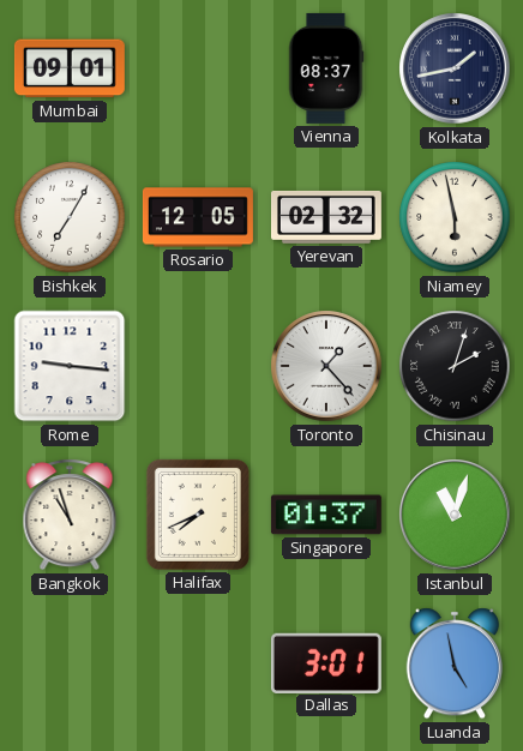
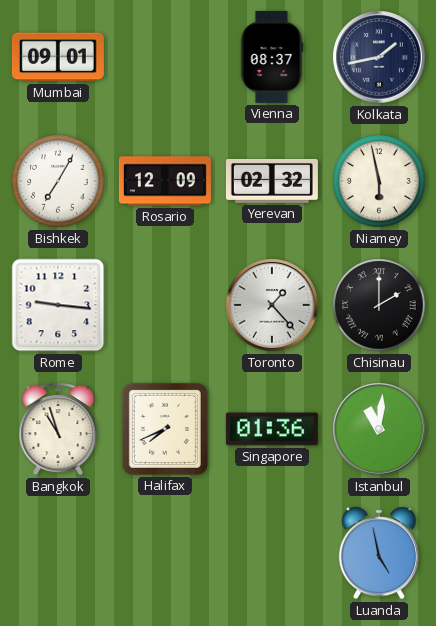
Rosario: 12:05 -> 12:09 (165, 181)
Chisinau: 2:03 -> 2:00 (379, 305)
Singapore: 01:37 -> 01:36 (272, 429)
Istanbul: 11:03 -> 11:01 (379, 429)
Dallas: 3:01 -> none (326, 662)
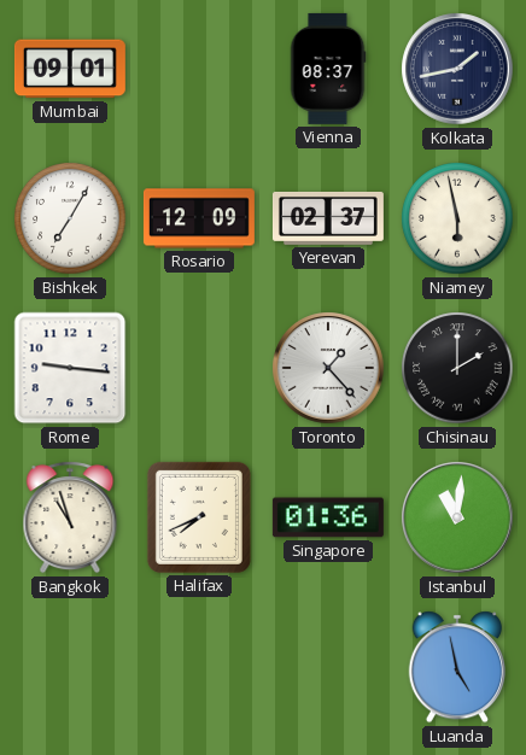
Yerevan: 02:32 -> 02:37 (328, 218)
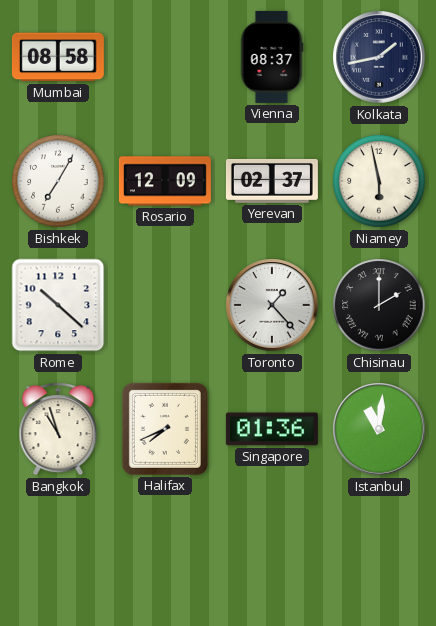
Mumbai: 09:01 -> 08:58 (58, 57)
Rome: 9:16 -> 10:22 (58, 305)
Luanda: 4:58 -> none (456, 667)
